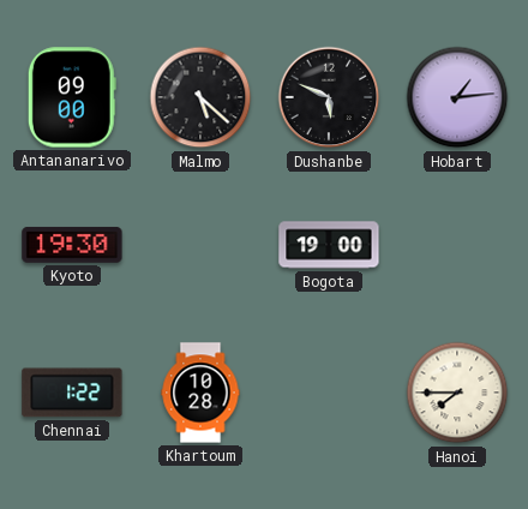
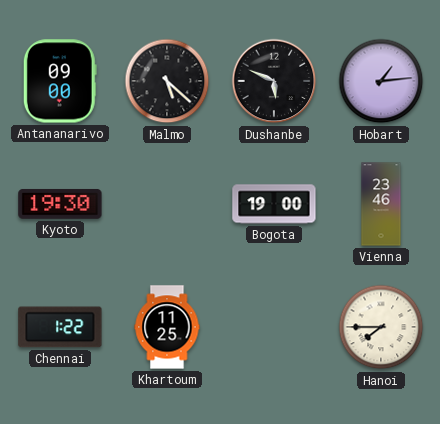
Vienna: none -> 23:46 (381, 204)
Khartoum: 10:28 -> 11:25 (167, 327)
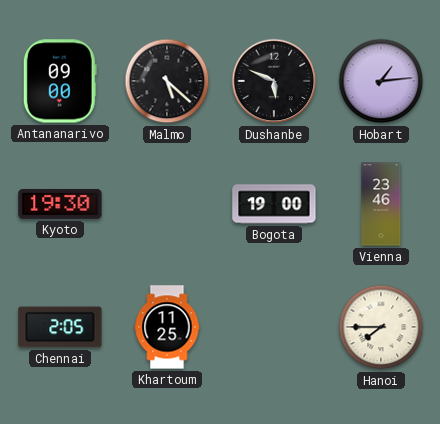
Chennai: 1:22 -> 2:05 (60, 327)
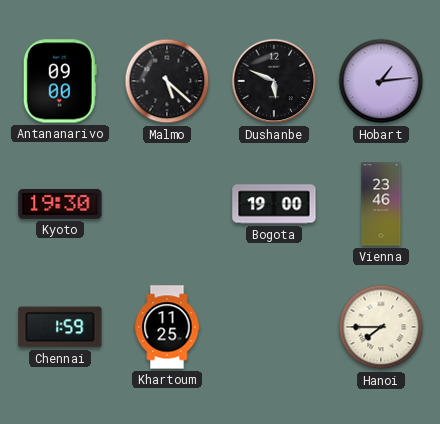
Chennai: 2:05 -> 1:59 (60, 327)
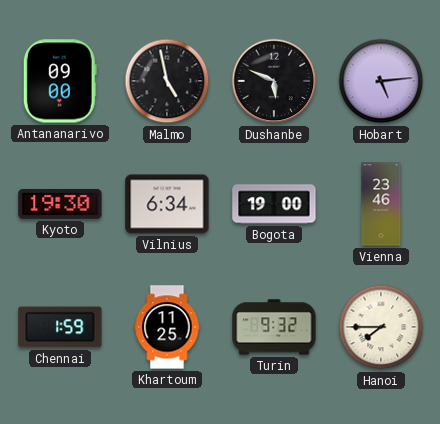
Malmo: 5:22 -> 4:58 (167, 81)
Hobart: 1:14 -> 5:14 (381, 81)
Vilnius: none -> 6:34 (167, 204)
Turin: none -> 9:32 (274, 327)
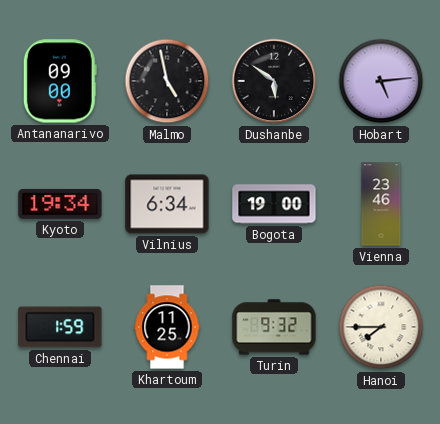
Dushanbe: 5:49 -> 5:51 (274, 81)
Kyoto: 19:30 -> 19:34 (60, 204)
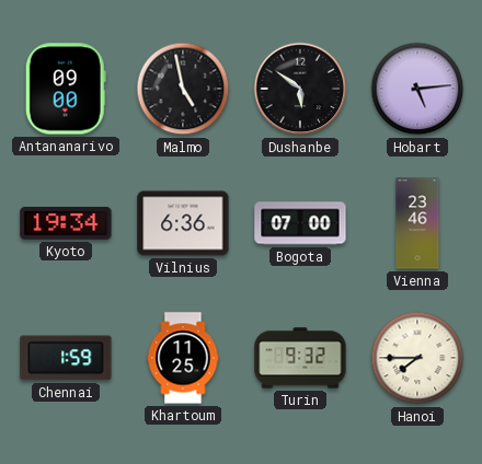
Vilnius: 6:34 -> 6:36 (183, 223)
Bogota: 19:00 -> 07:00 (300, 223)
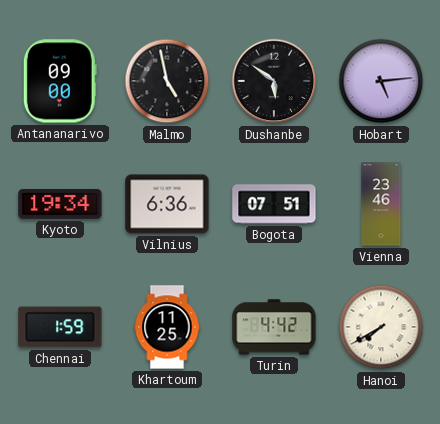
Bogota: 07:00 -> 07:51 (274, 204)
Turin: 9:32 -> 4:42 (274, 327)
Hanoi: 7:45 -> 7:40 (381, 327)
